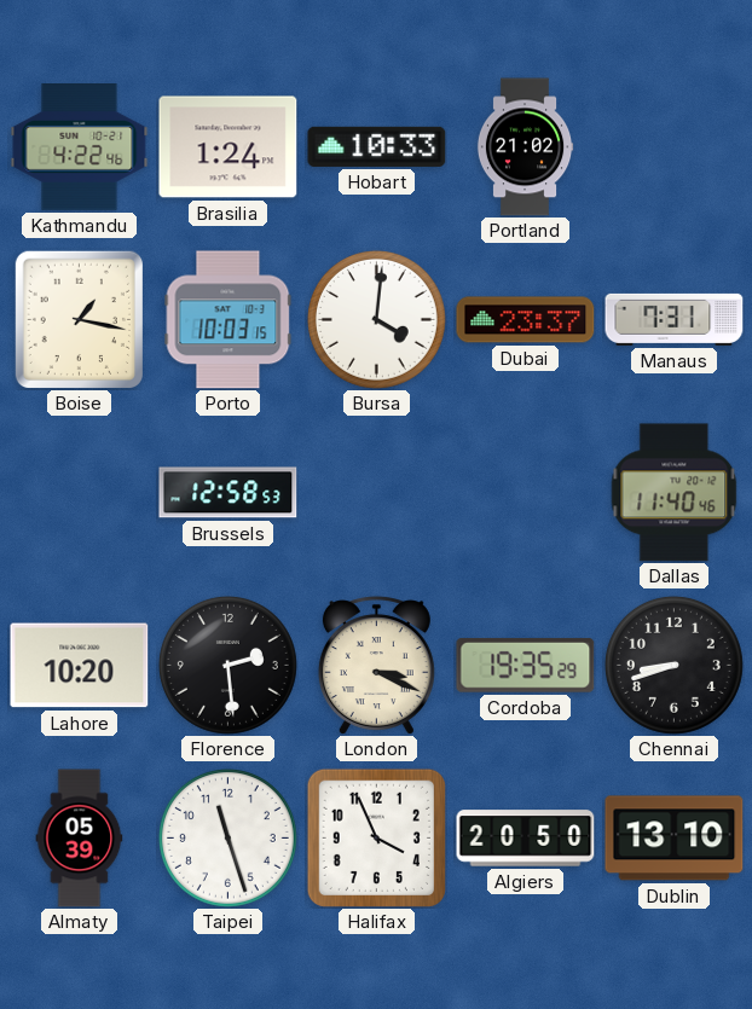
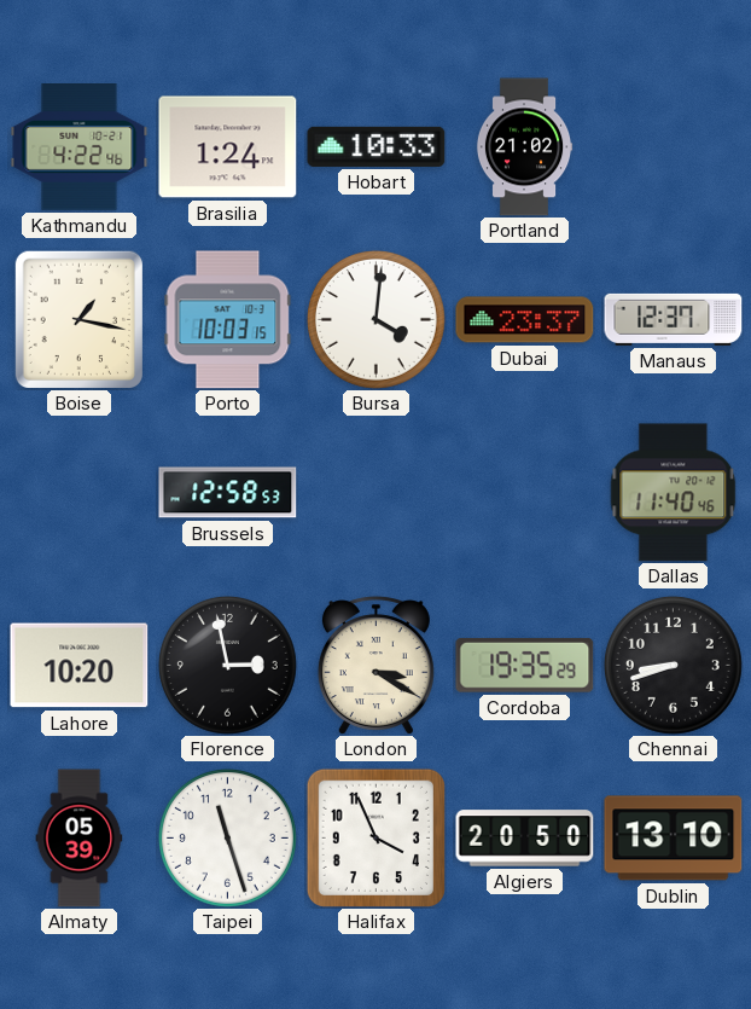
Manaus: 7:31 -> 12:37 (674, 319)
Florence: 2:29 -> 2:58 (227, 665)
London: 3:19 -> 3:20 (375, 666)
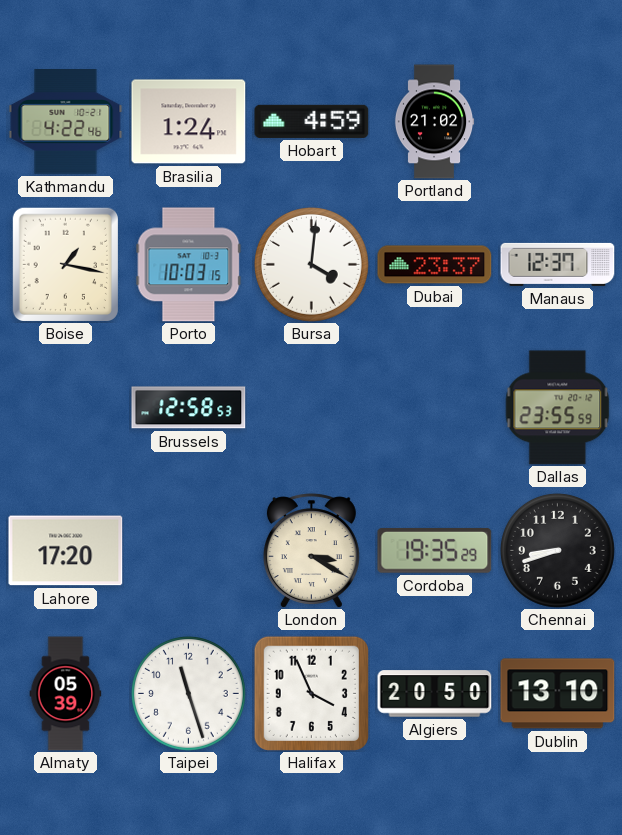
Hobart: 10:33 -> 4:59 (312, 121)
Dallas: 11:40 -> 23:55 (558, 408)
Lahore: 10:20 -> 17:20 (66, 551)
Florence: 2:58 -> none (227, 665)
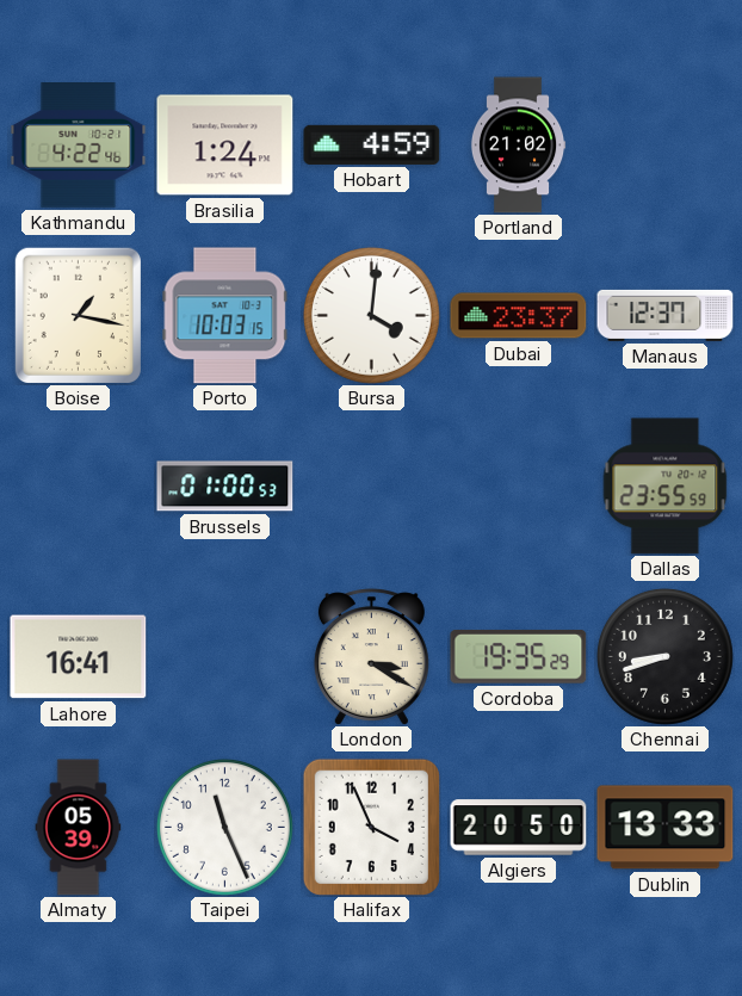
Brussels: 12:58 -> 01:00 (225, 487)
Lahore: 17:20 -> 16:41 (79, 657)
Taipei: 11:27 -> 11:26 (224, 827)
Dublin: 13:10 -> 13:33 (666, 828)
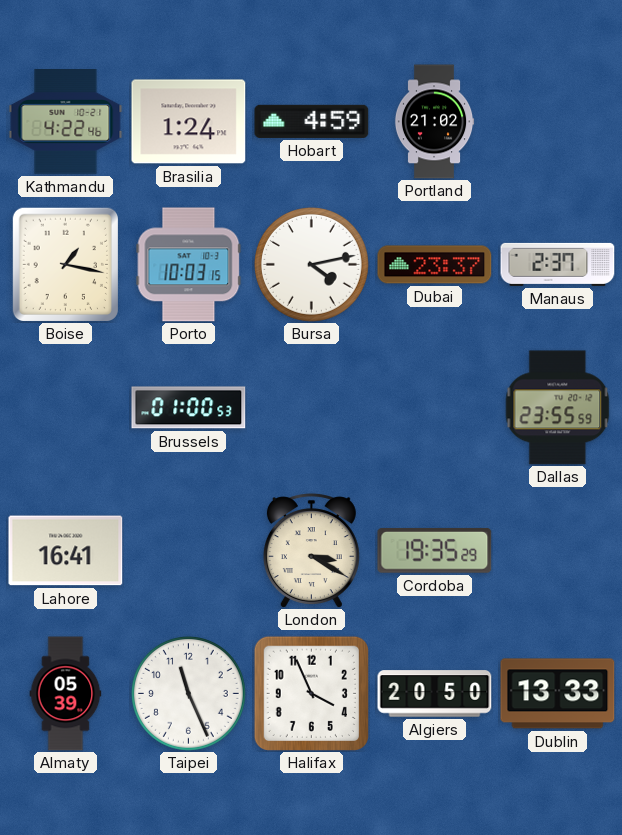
Bursa: 4:01 -> 4:13 (311, 264)
Manaus: 12:37 -> 2:37 (558, 264)
Chennai: 8:42 -> none (664, 656)
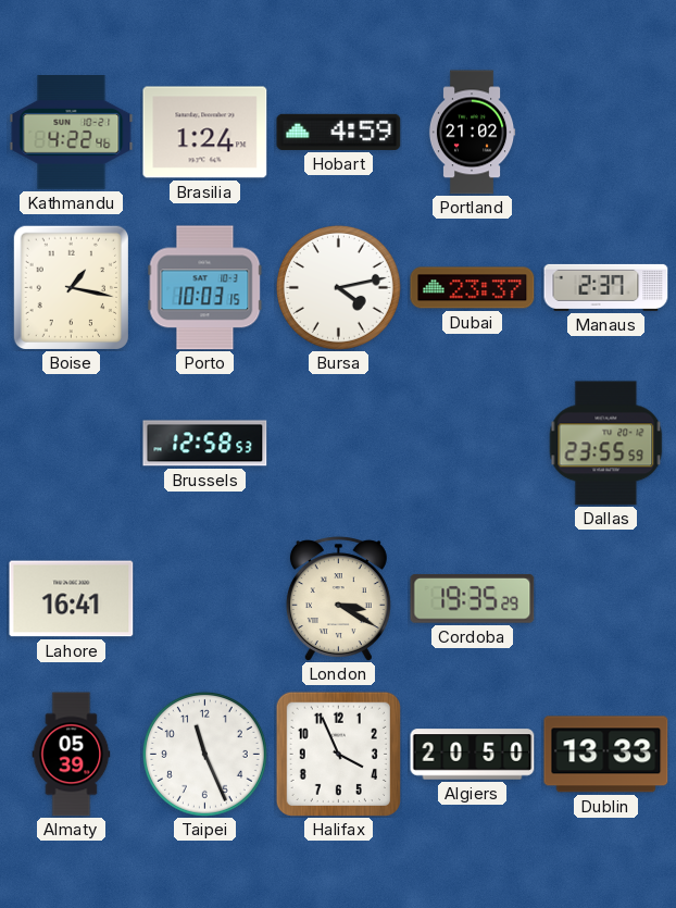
Brussels: 01:00 -> 12:58 (205, 444)
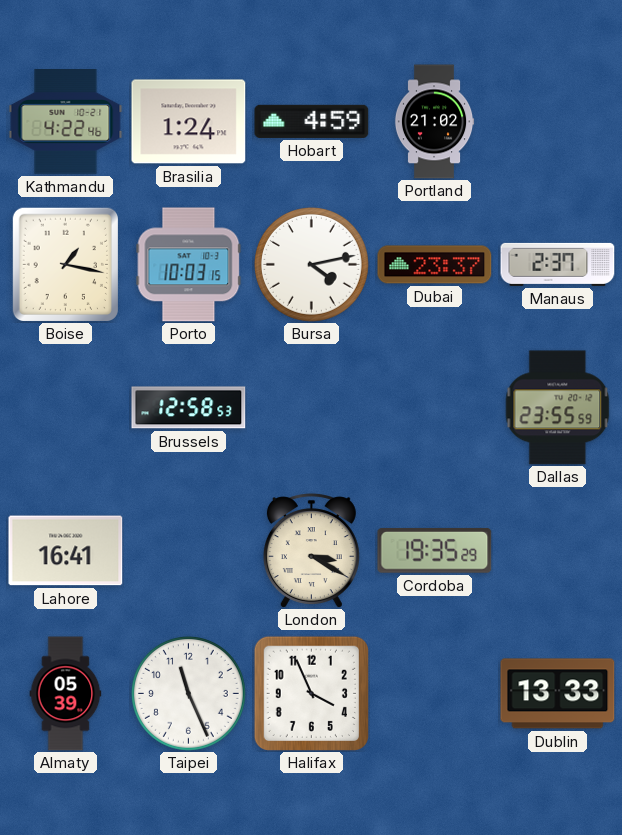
Algiers: 20:50 -> none (473, 755)
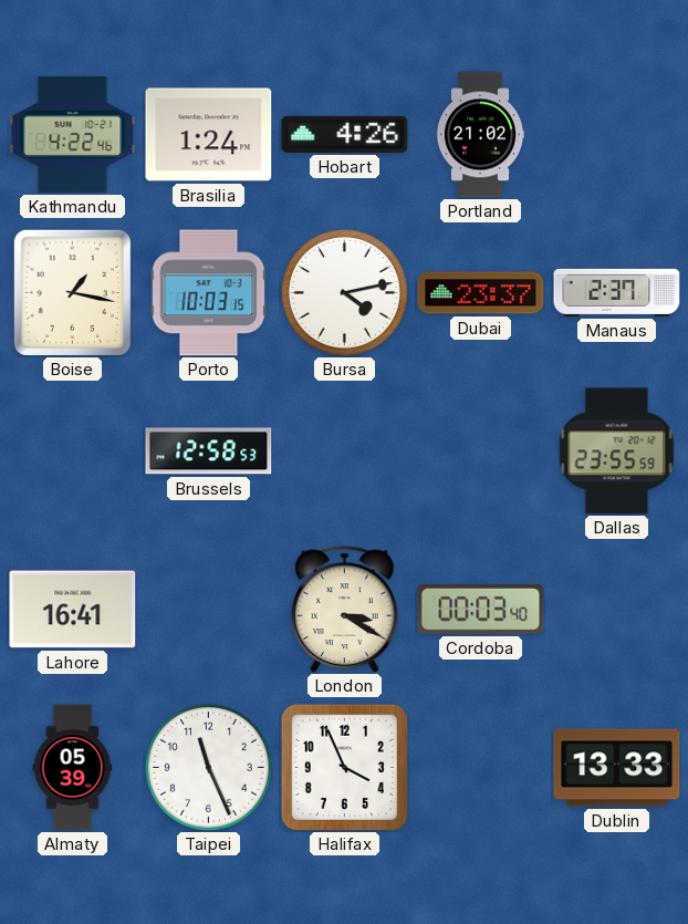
Hobart: 4:59 -> 4:26 (345, 134)
Cordoba: 19:35 -> 00:03 (481, 610)
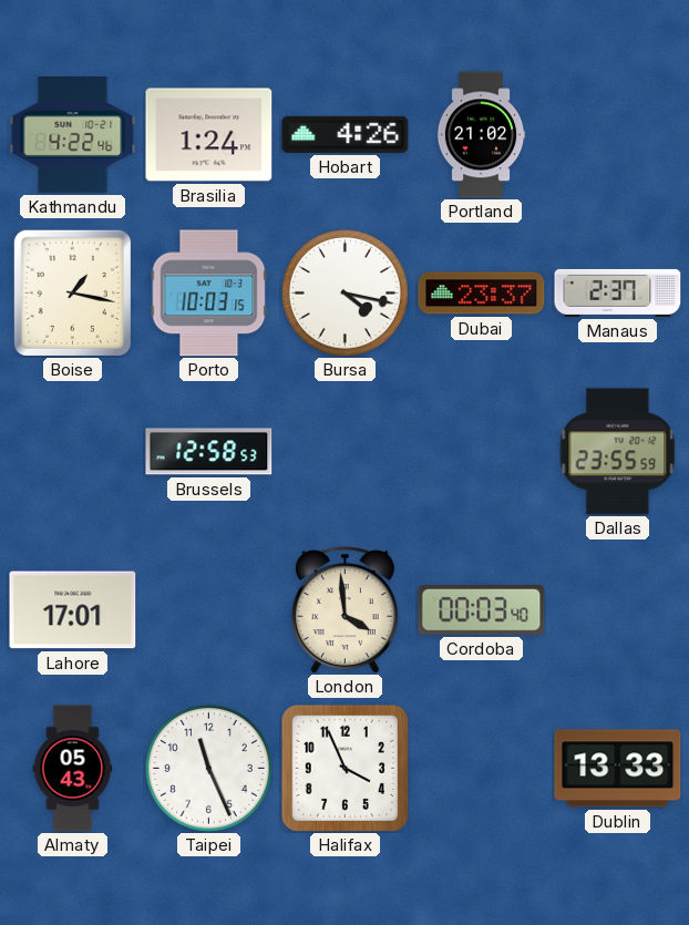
Bursa: 4:13 -> 4:17 (344, 292)
Lahore: 16:41 -> 17:01 (73, 610)
London: 3:20 -> 3:59 (344, 610)
Almaty: 05:39 -> 05:43 (73, 769)
